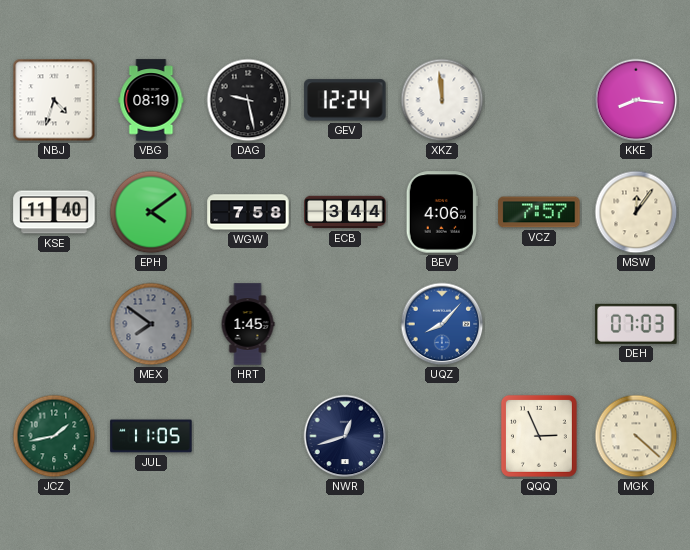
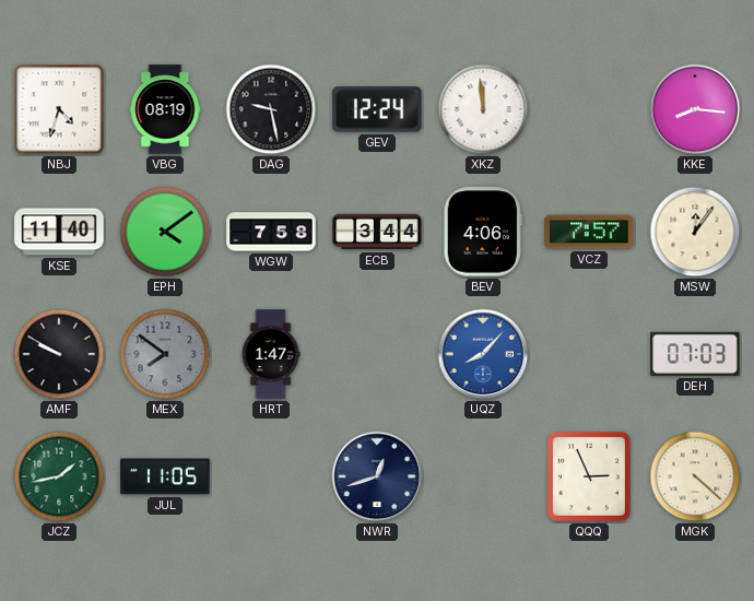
AMF: none -> 9:50 (59, 354)
HRT: 1:45 -> 1:47 (271, 354)
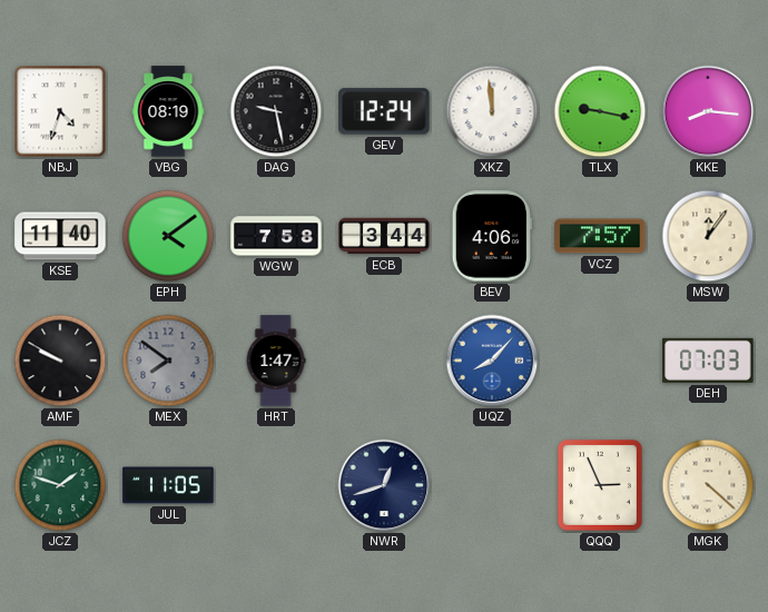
TLX: none -> 9:17 (600, 111)
JCZ: 1:43 -> 1:48 (60, 485)
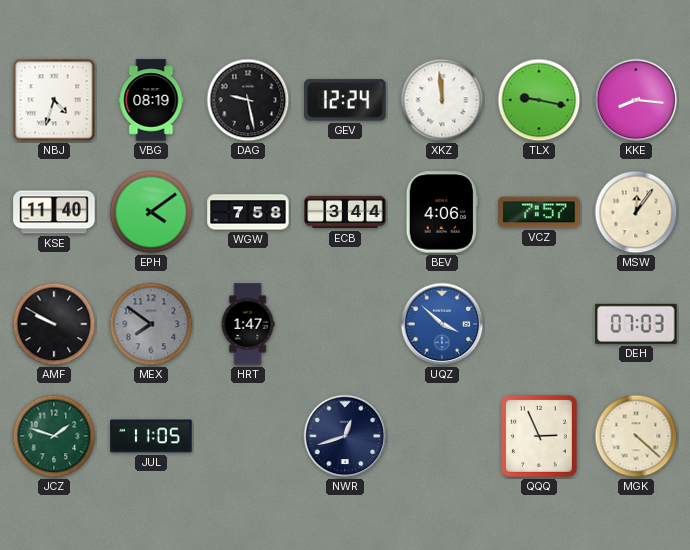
UQZ: 8:07 -> 3:52 (442, 324)
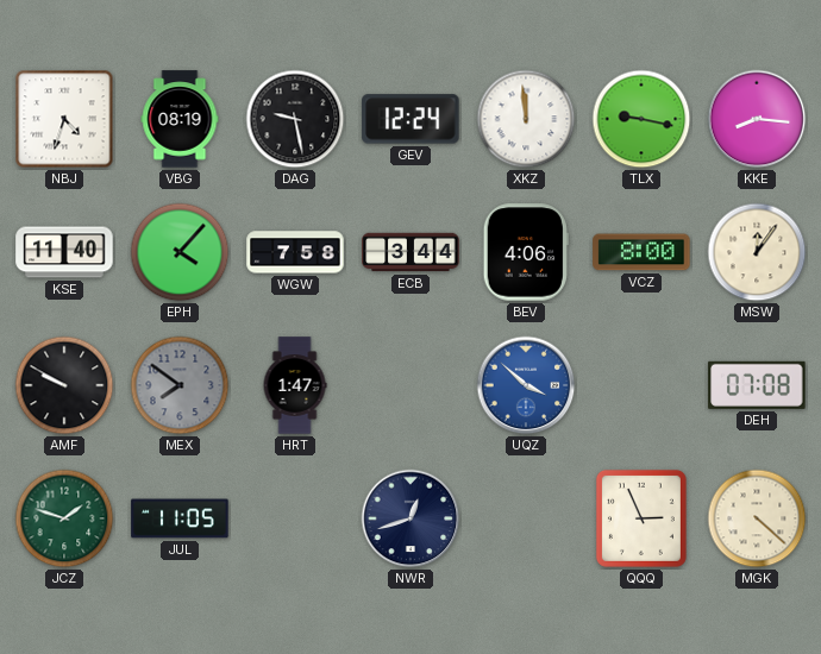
EPH: 4:09 -> 4:07 (180, 252)
VCZ: 7:57 -> 8:00 (641, 252)
DEH: 07:03 -> 07:08 (757, 385)
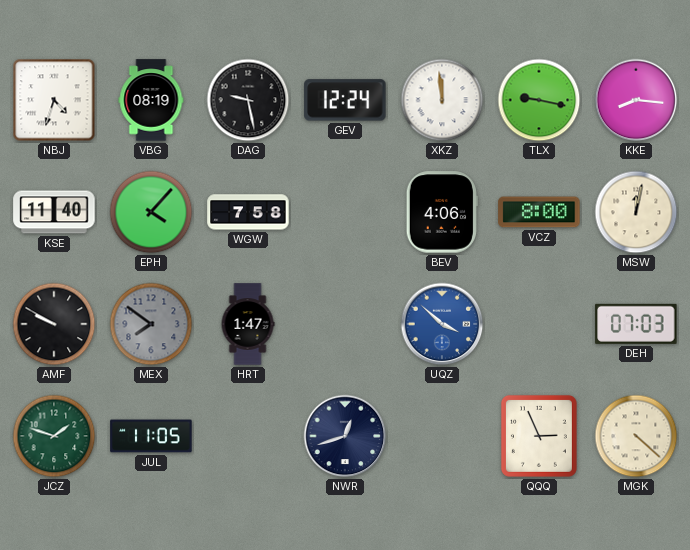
ECB: 3:44 -> none (411, 252)
MSW: 12:06 -> 12:02 (636, 212)
DEH: 07:08 -> 07:03 (636, 324)
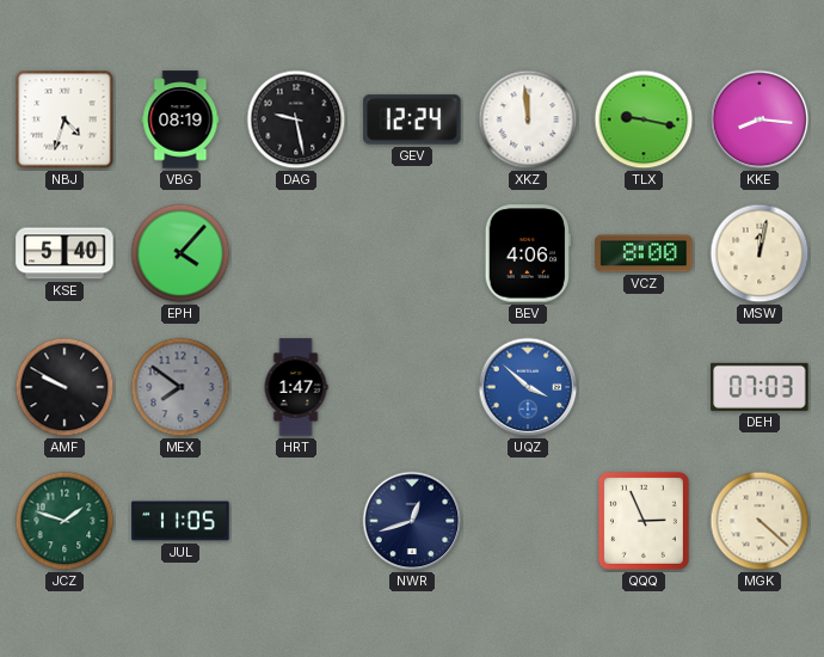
KSE: 11:40 -> 5:40 (64, 253)
WGW: 7:58 -> none (248, 212)
